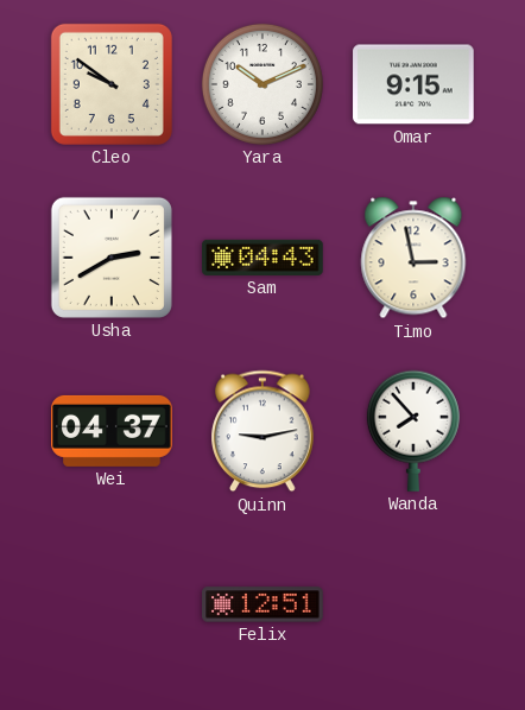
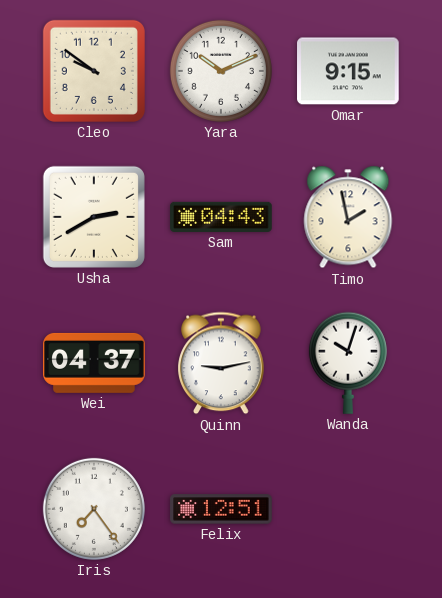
Timo: 2:58 -> 1:58 (348, 217)
Wanda: 7:53 -> 10:03 (348, 363)
Iris: none -> 7:24 (94, 509)
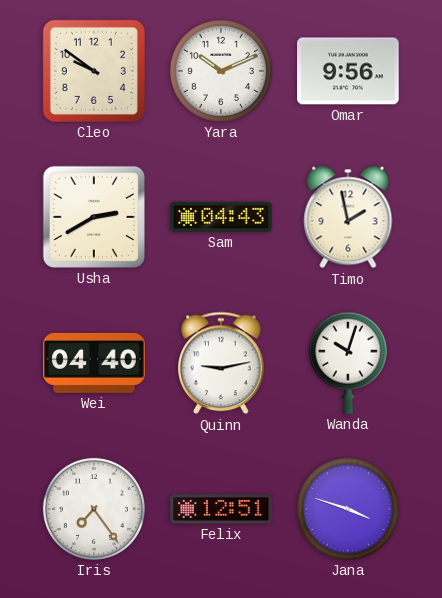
Omar: 9:15 -> 9:56 (348, 71)
Wei: 04:37 -> 04:40 (94, 363)
Jana: none -> 3:48 (348, 509)
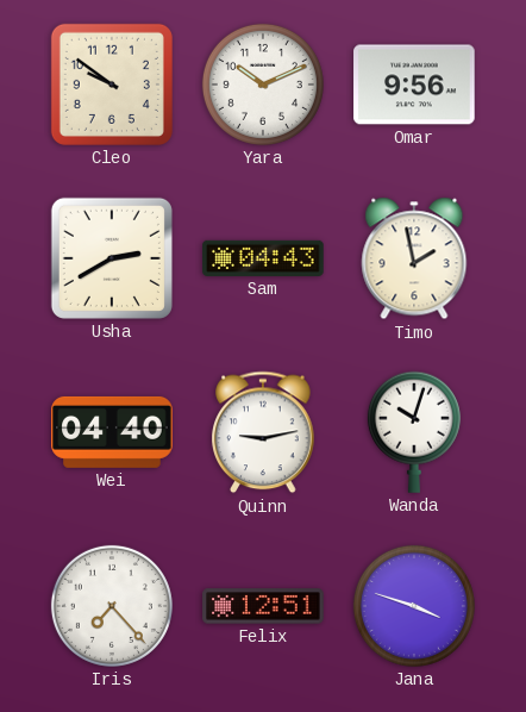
Iris: 7:24 -> 7:23 (112, 606)
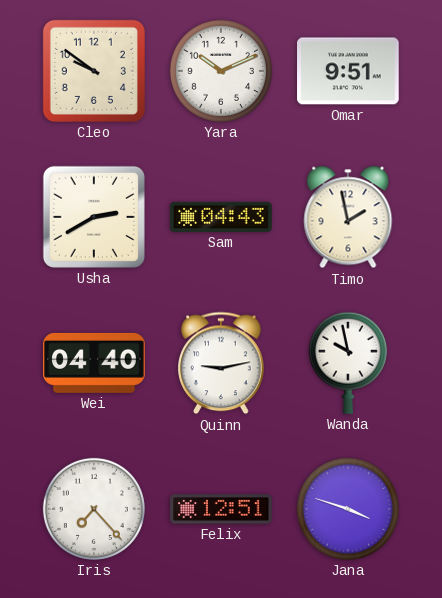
Omar: 9:56 -> 9:51 (348, 71)
Wanda: 10:03 -> 9:58 (348, 363)
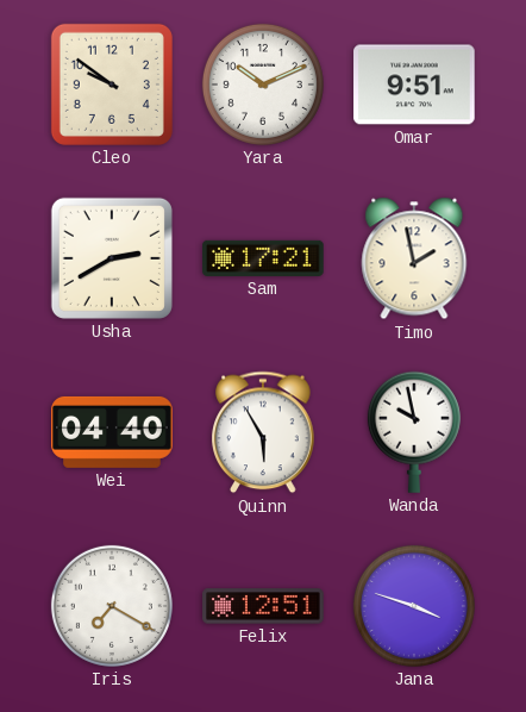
Sam: 04:43 -> 17:21 (263, 258)
Quinn: 9:13 -> 5:55 (263, 432)
Iris: 7:23 -> 7:20 (112, 606)
